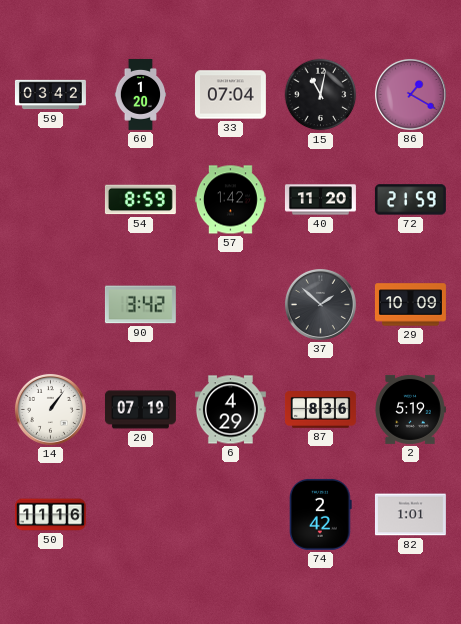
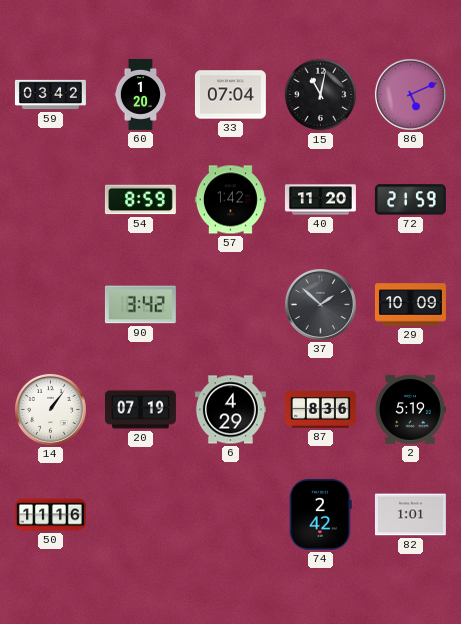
86: 1:20 -> 5:11 (410, 94)
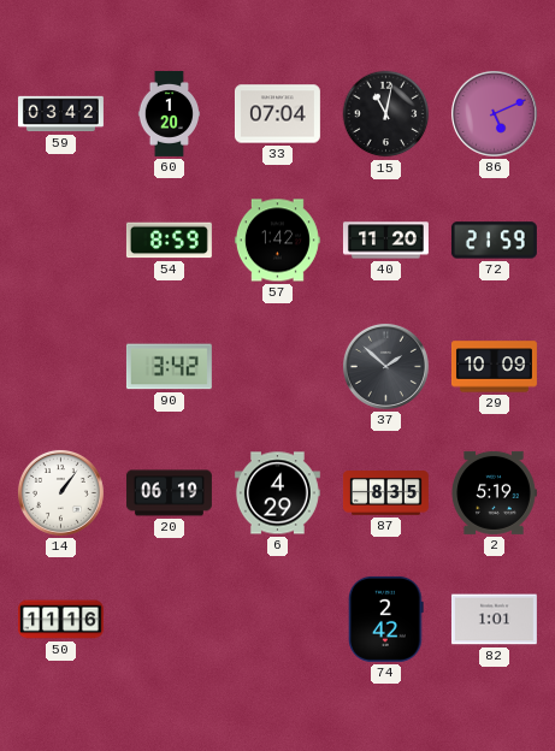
20: 07:19 -> 06:19 (169, 493)
87: 8:36 -> 8:35 (385, 493)
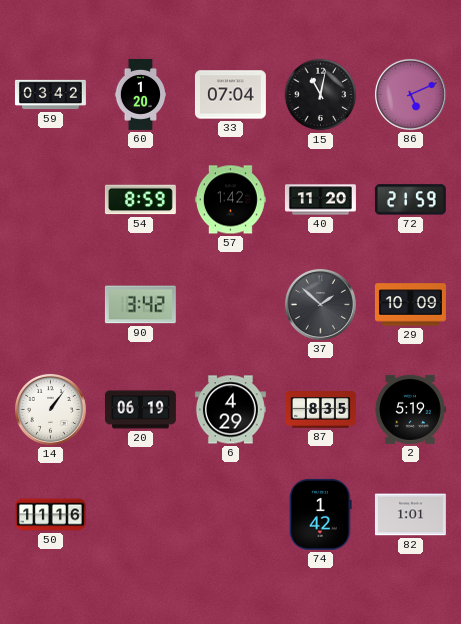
74: 2:42 -> 1:42 (321, 514)
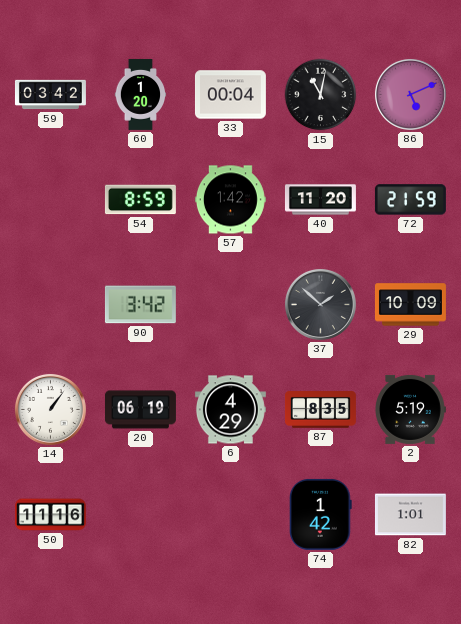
33: 07:04 -> 00:04 (230, 95)
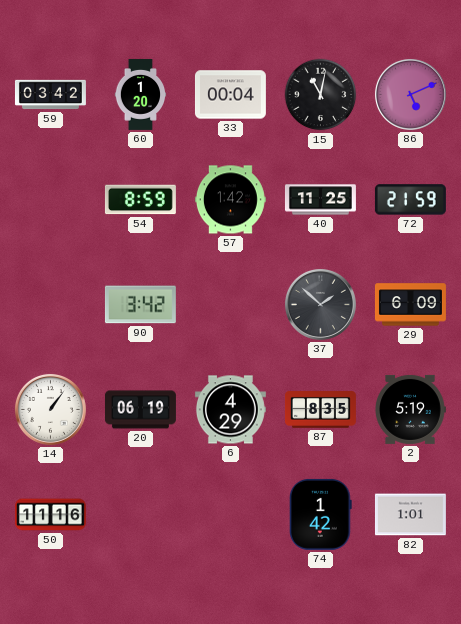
40: 11:20 -> 11:25 (320, 200)
29: 10:09 -> 6:09 (410, 305)
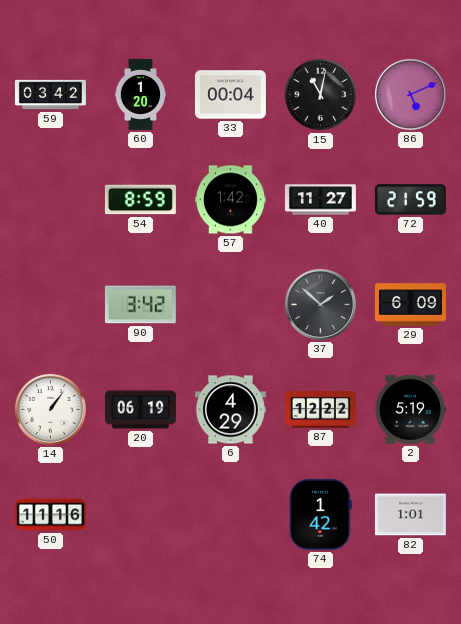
40: 11:25 -> 11:27 (320, 200)
87: 8:35 -> 12:22 (320, 410)
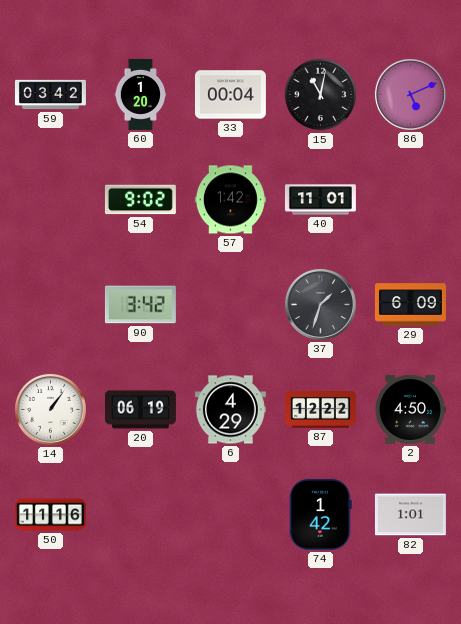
54: 8:59 -> 9:02 (140, 200)
40: 11:27 -> 11:01 (320, 200)
72: 21:59 -> none (410, 200)
37: 1:52 -> 1:33 (320, 304)
2: 5:19 -> 4:50 (410, 409)
